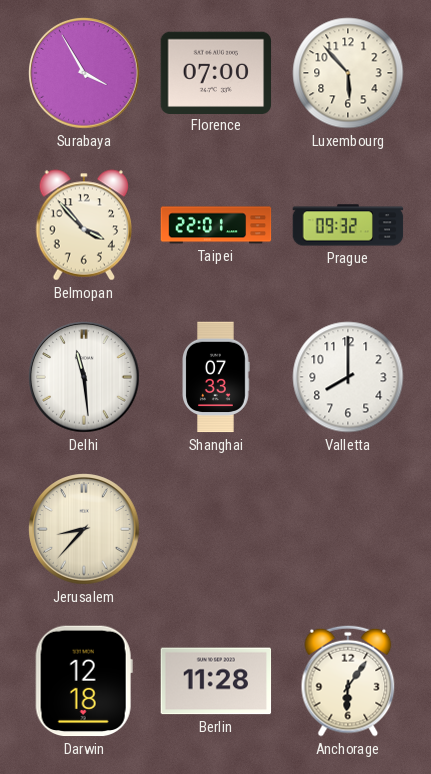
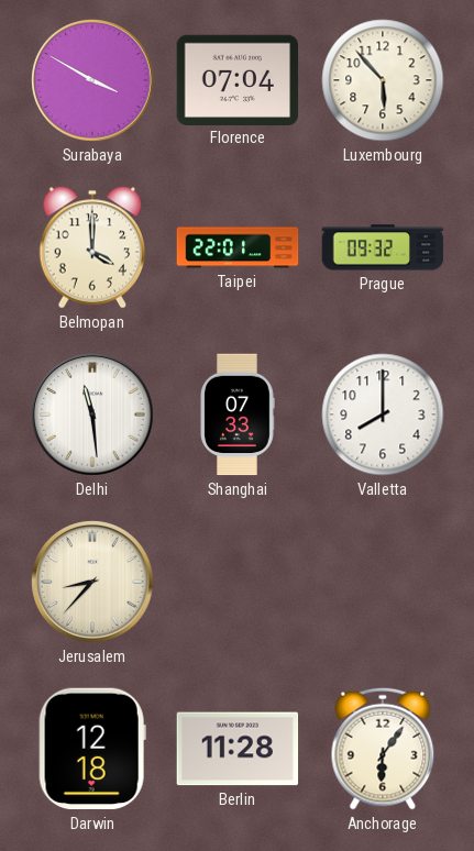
Surabaya: 3:55 -> 3:50 (92, 80)
Florence: 07:00 -> 07:04 (238, 79)
Belmopan: 3:53 -> 4:00 (92, 247)
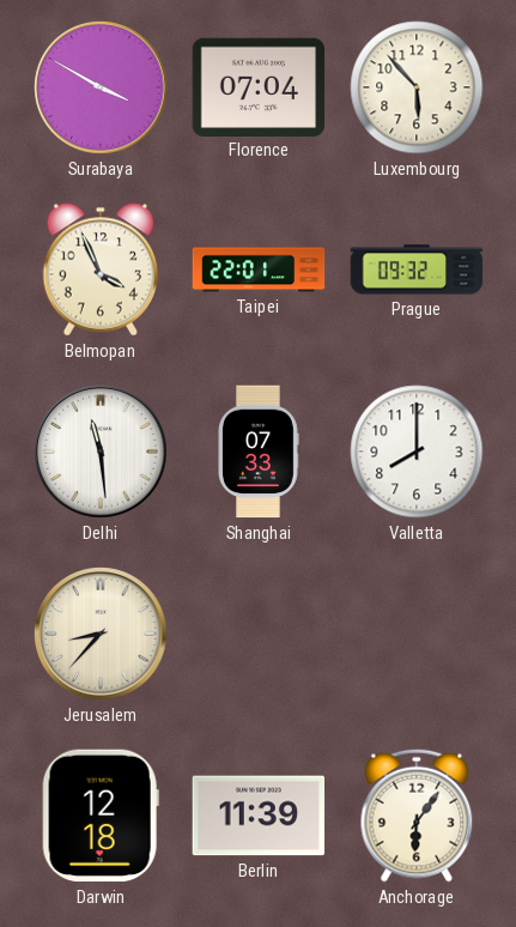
Belmopan: 4:00 -> 3:56 (101, 269)
Berlin: 11:28 -> 11:39 (259, 816)
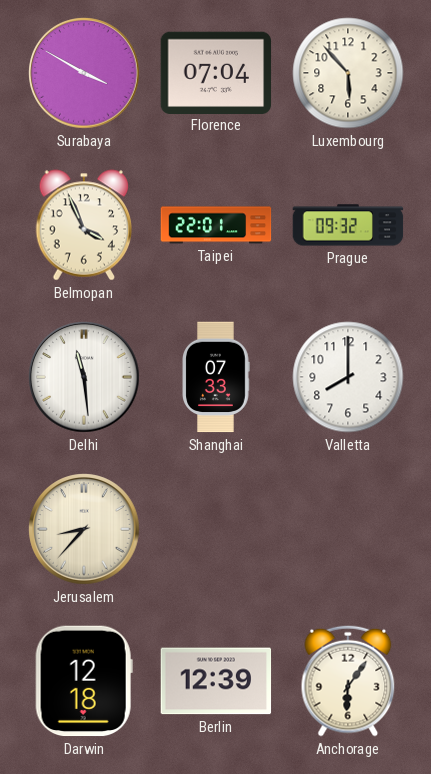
Berlin: 11:39 -> 12:39 (216, 681)
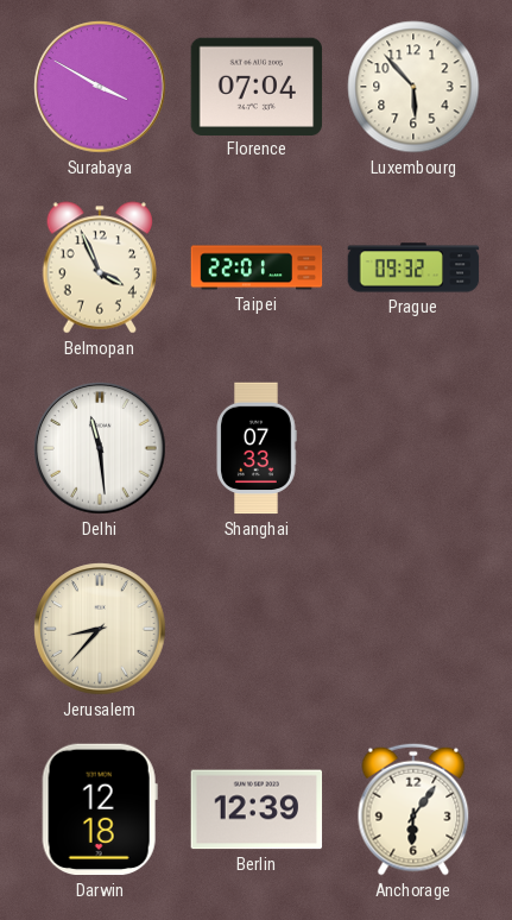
Valletta: 8:00 -> none (348, 377)
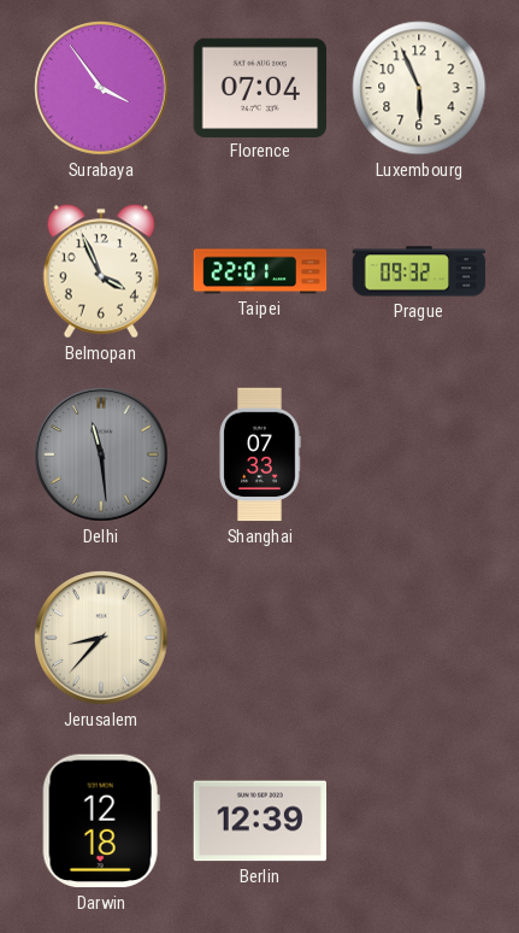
Surabaya: 3:50 -> 3:54 (101, 88)
Luxembourg: 5:53 -> 5:56 (419, 88)
Delhi dial: white -> grey (101, 454)
Anchorage: 6:06 -> none (413, 809)
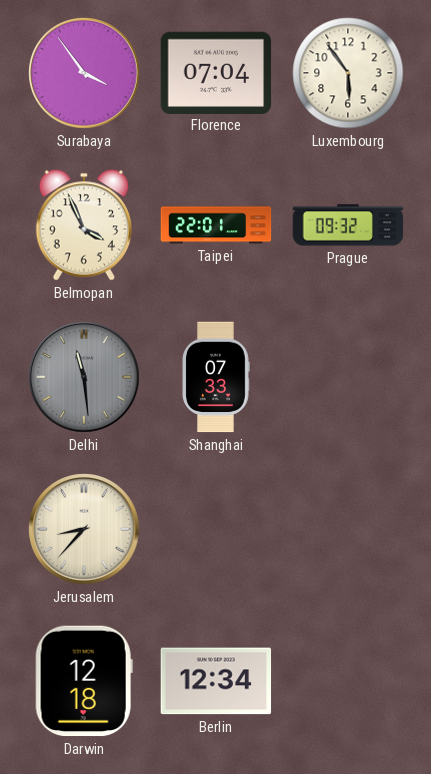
Luxembourg: 5:56 -> 5:54 (348, 73)
Berlin: 12:39 -> 12:34 (216, 681)
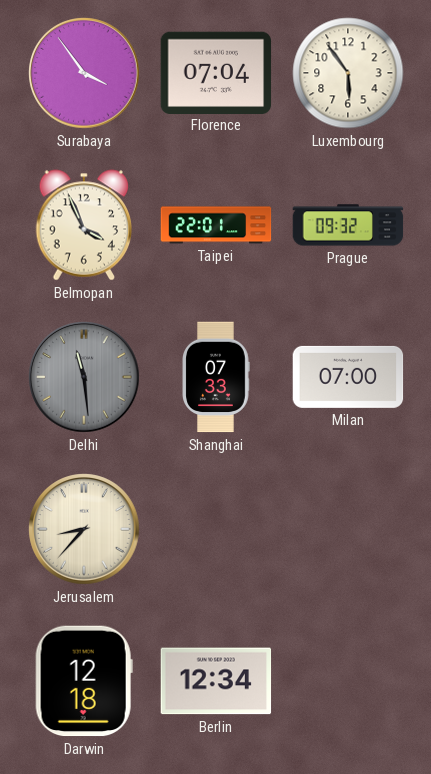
Milan: none -> 07:00 (348, 377)
